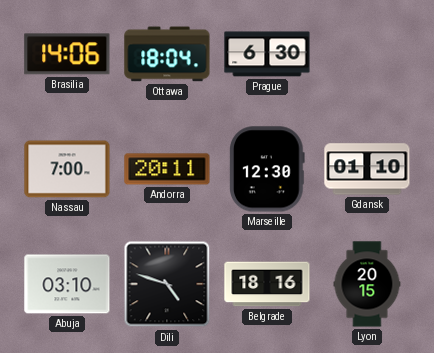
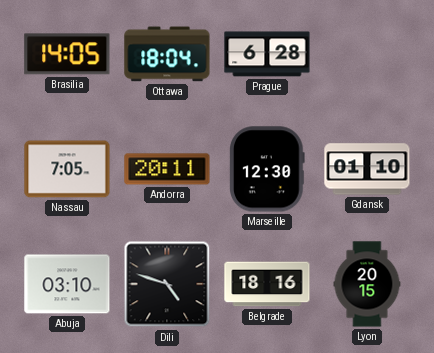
Brasilia: 14:06 -> 14:05 (67, 54)
Prague: 6:30 -> 6:28 (267, 54)
Nassau: 7:00 -> 7:05 (67, 169)
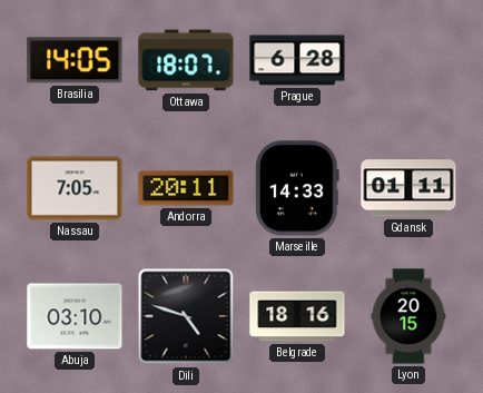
Ottawa: 18:04 -> 18:07 (186, 60)
Marseille: 12:30 -> 14:33 (298, 188)
Gdansk: 01:10 -> 01:11 (408, 188)
